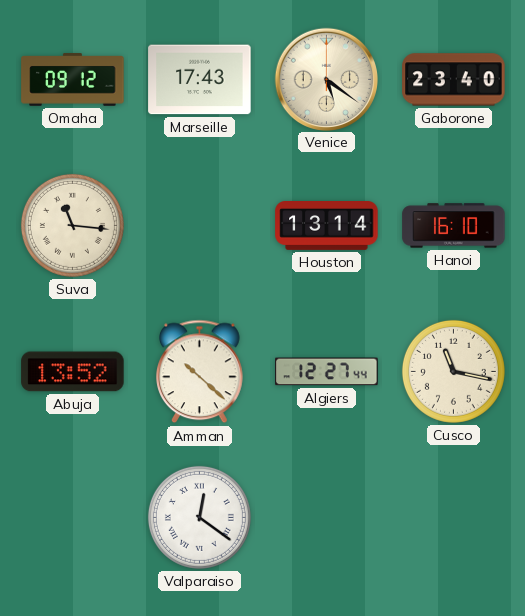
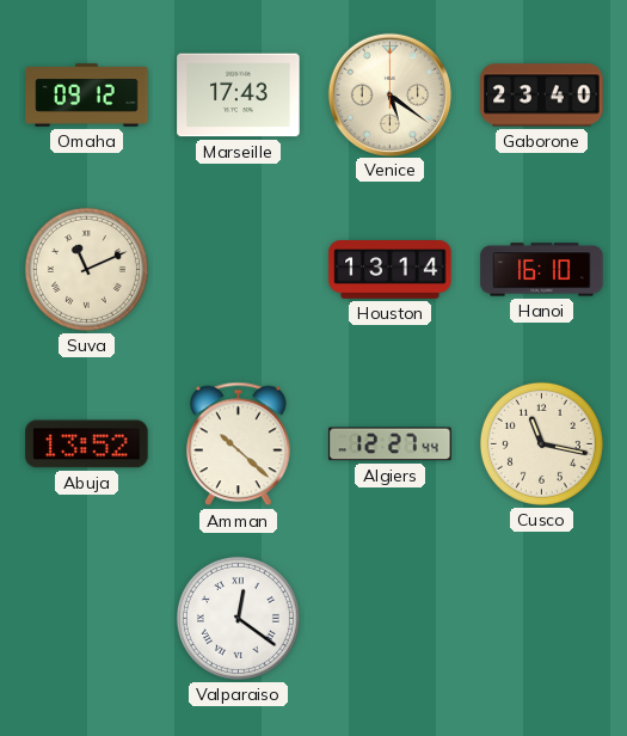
Suva: 11:16 -> 11:11 (86, 269)
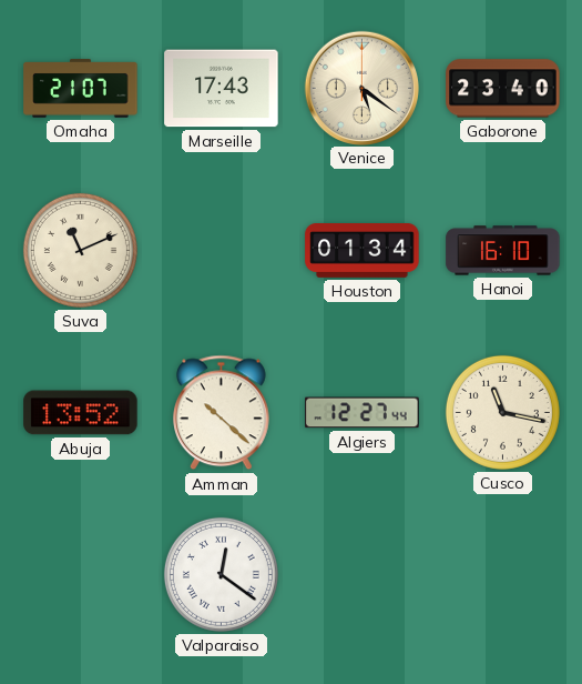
Omaha: 09:12 -> 21:07 (81, 89)
Houston: 13:14 -> 01:34 (363, 251)
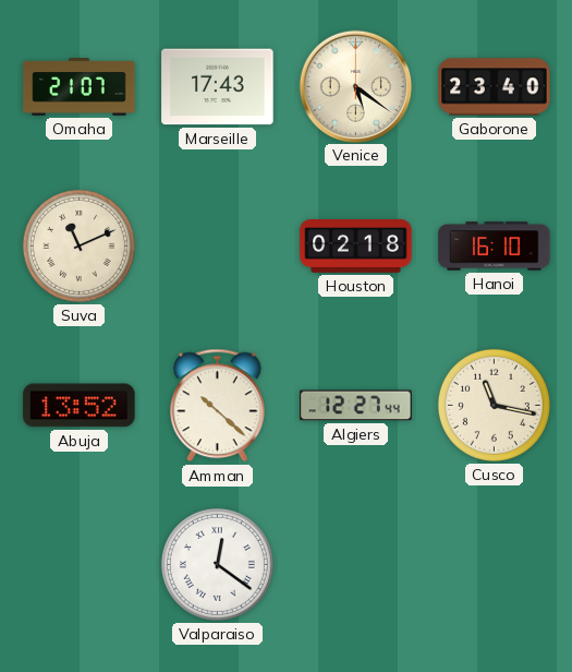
Houston: 01:34 -> 02:18 (356, 247)
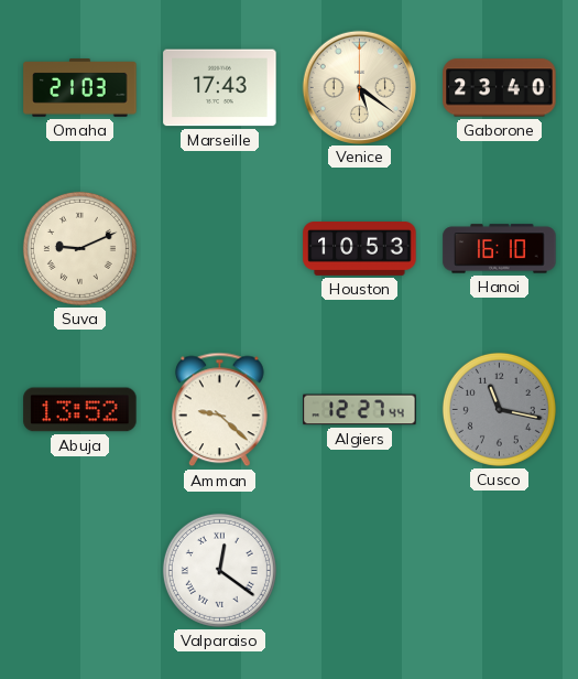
Omaha: 21:07 -> 21:03 (80, 88)
Suva: 11:11 -> 9:11 (79, 248)
Houston: 02:18 -> 10:53 (360, 249)
Amman: 10:22 -> 9:22 (220, 410)
Cusco dial: cream -> grey (499, 409)
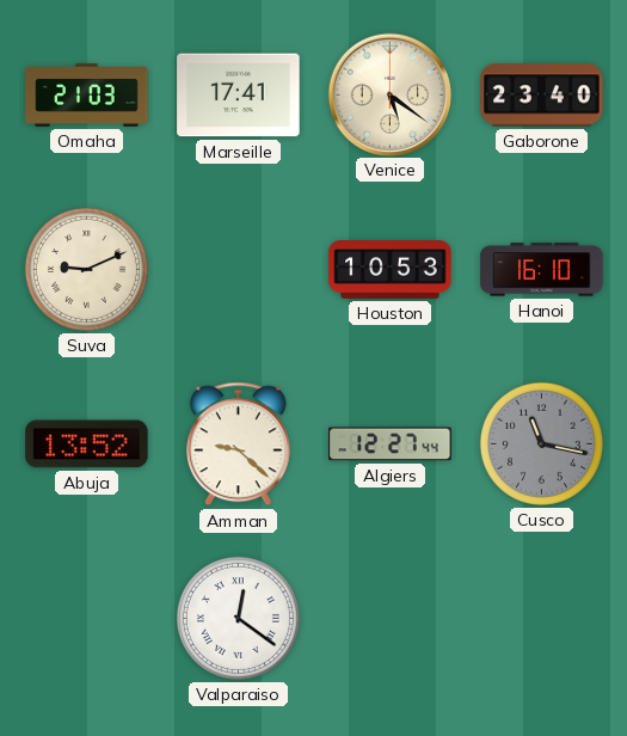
Marseille: 17:43 -> 17:41 (239, 96)
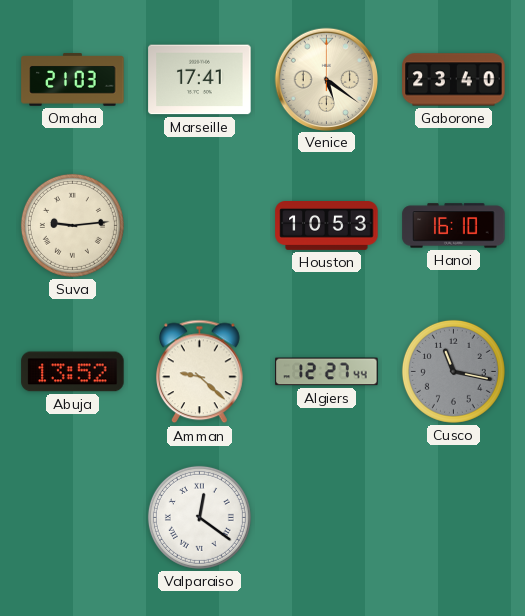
Suva: 9:11 -> 9:14 (72, 225)
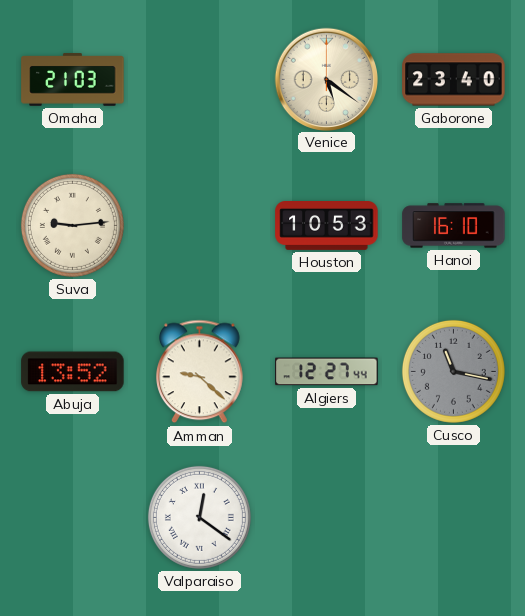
Marseille: 17:41 -> none (200, 80)
